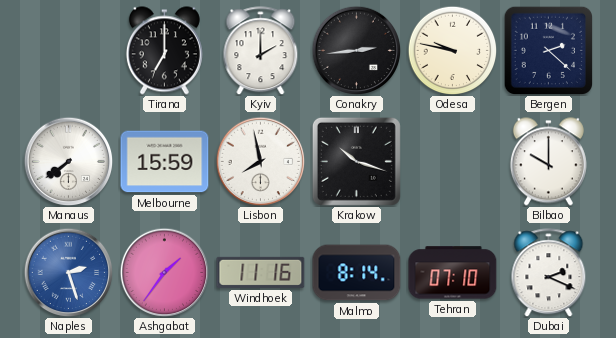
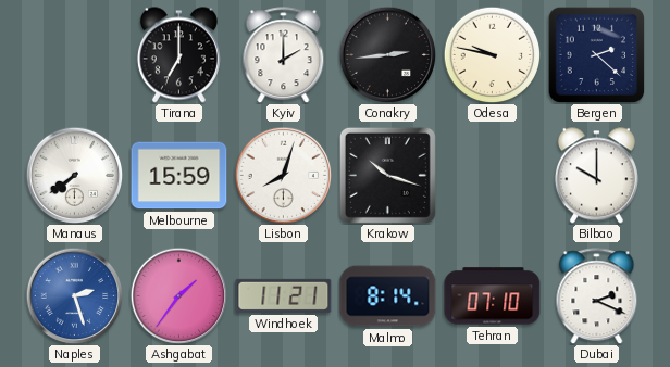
Lisbon: 7:58 -> 8:03 (283, 175)
Windhoek: 11:16 -> 11:21 (284, 295)
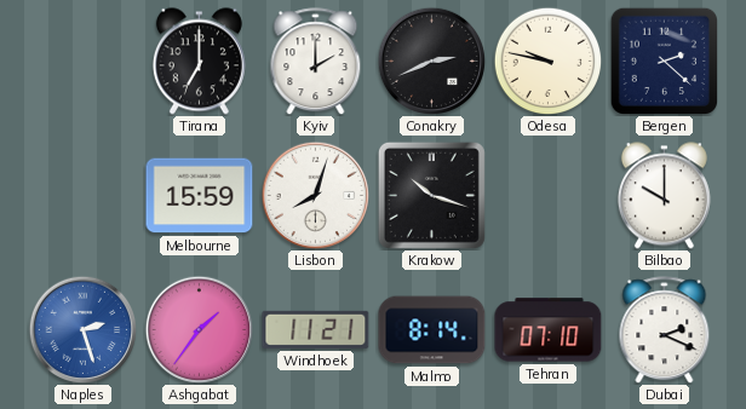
Conakry: 2:44 -> 2:41 (431, 61)
Manaus: 7:39 -> none (74, 175)
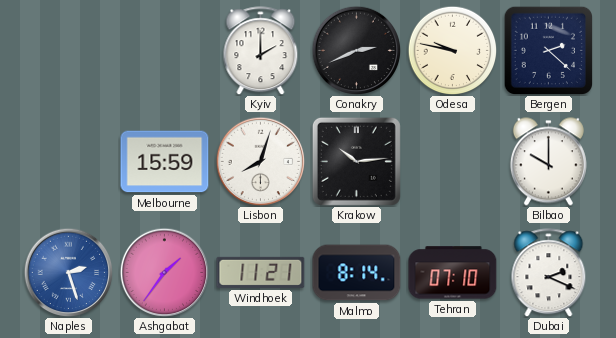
Tirana: 7:00 -> none (199, 62)
Krakow: 10:18 -> 10:14 (356, 161)
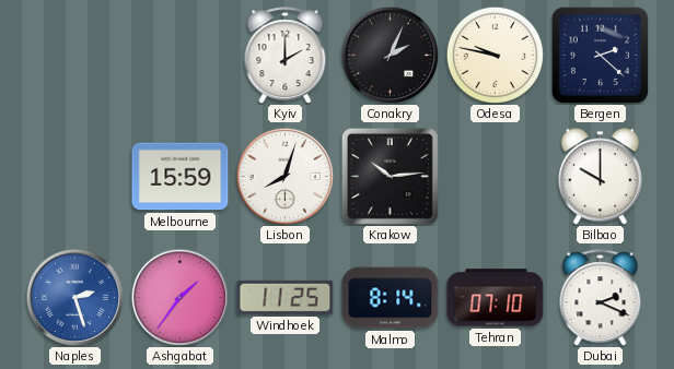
Conakry: 2:41 -> 2:04 (390, 55)
Windhoek: 11:21 -> 11:25 (286, 297)
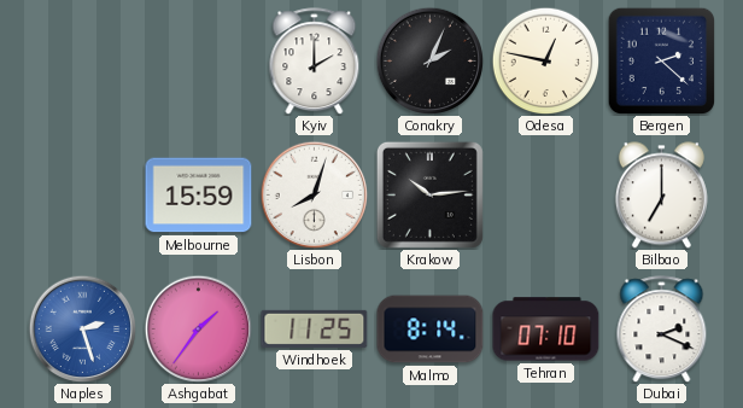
Odesa: 9:47 -> 12:47 (545, 60)
Bilbao: 10:00 -> 7:00 (661, 196)
